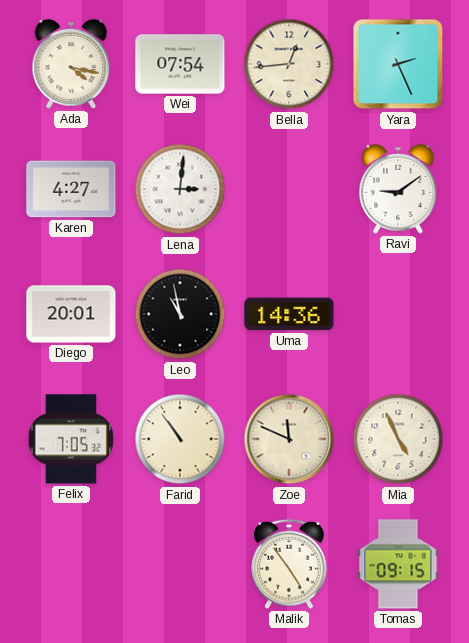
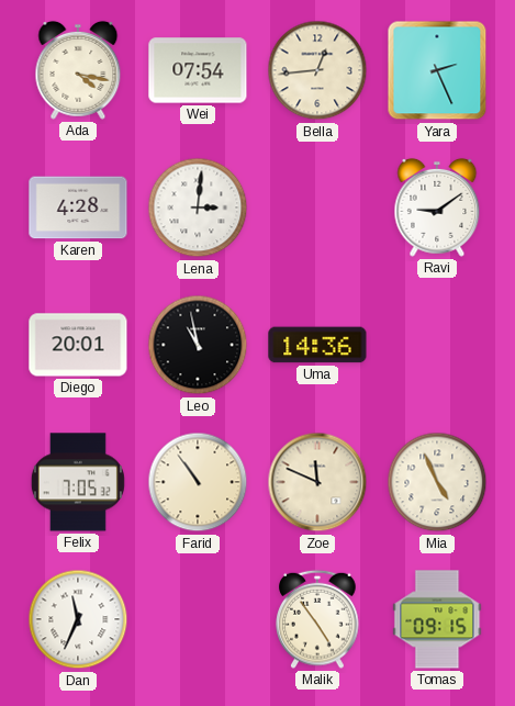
Karen: 4:27 -> 4:28 (78, 208)
Dan: none -> 11:34 (78, 619)
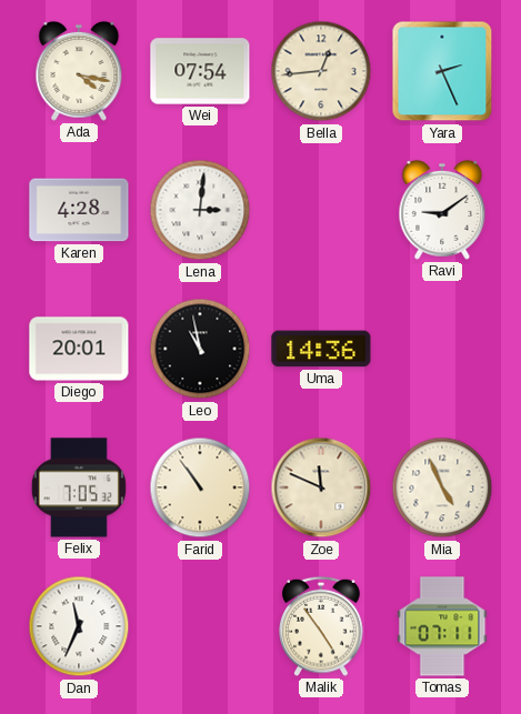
Tomas: 09:15 -> 07:11 (442, 626)
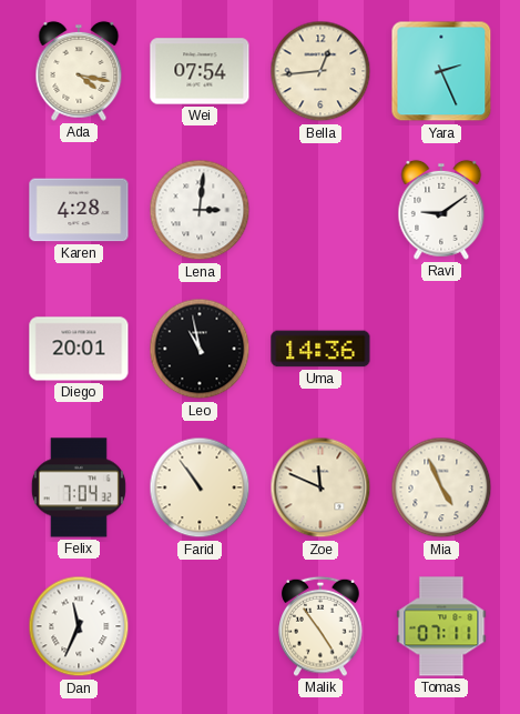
Felix: 7:05 -> 7:04 (79, 487)
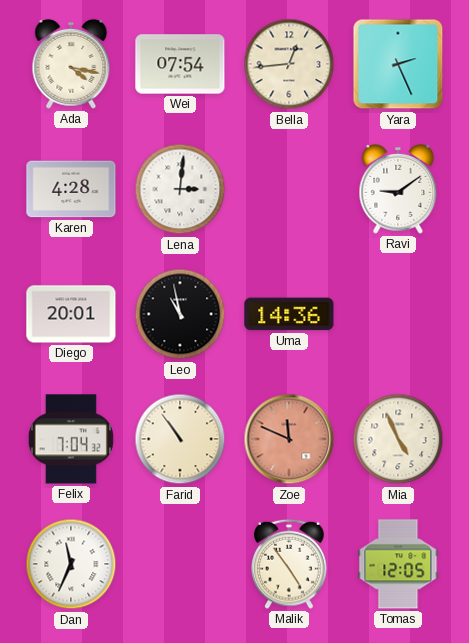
Zoe dial: cream -> salmon (289, 439)
Tomas: 07:11 -> 12:05 (398, 564)
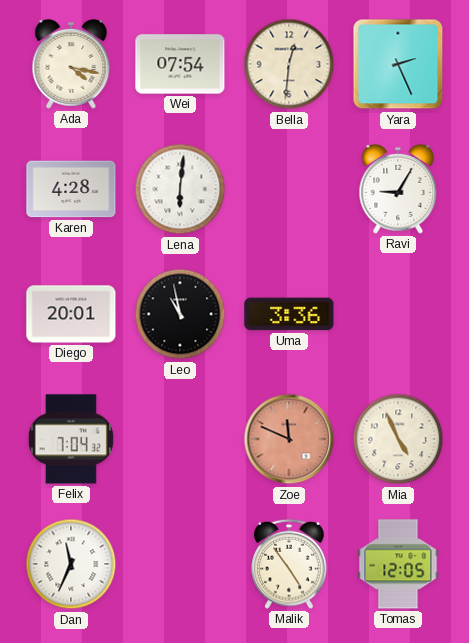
Bella: 12:44 -> 12:31 (289, 64)
Lena: 3:01 -> 6:01 (180, 189)
Ravi: 9:09 -> 9:05 (398, 189)
Uma: 14:36 -> 3:36 (289, 314)
Farid: 10:54 -> none (180, 439)
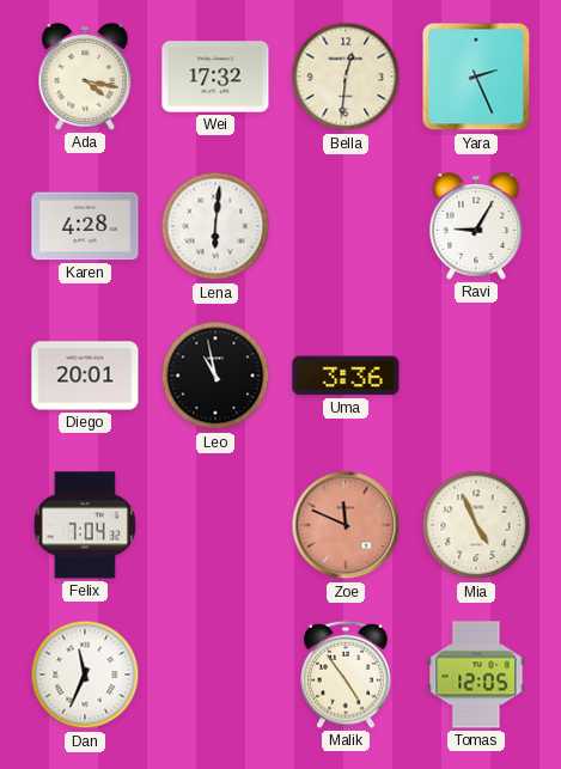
Wei: 07:54 -> 17:32 (215, 77)
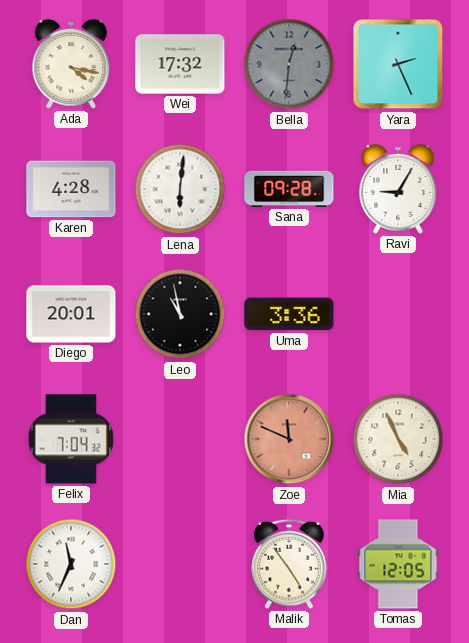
Bella dial: cream -> grey (289, 64)
Sana: none -> 09:28 (289, 189)
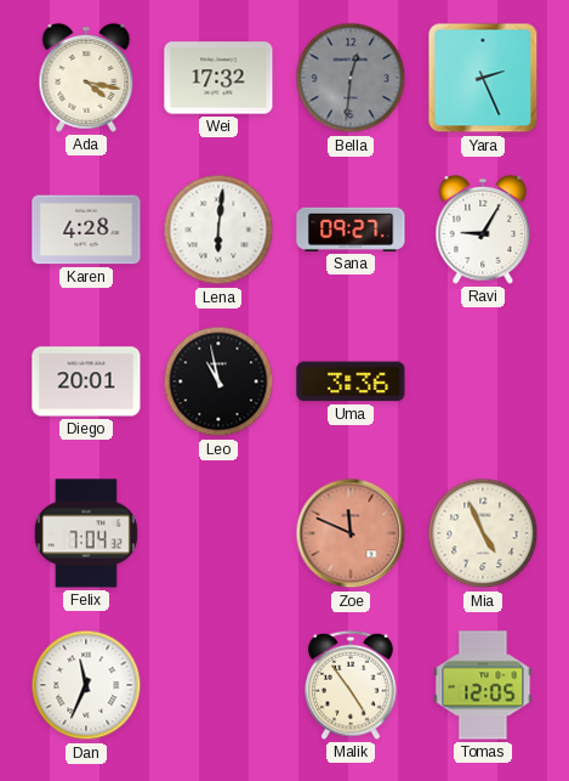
Sana: 09:28 -> 09:27 (351, 230)
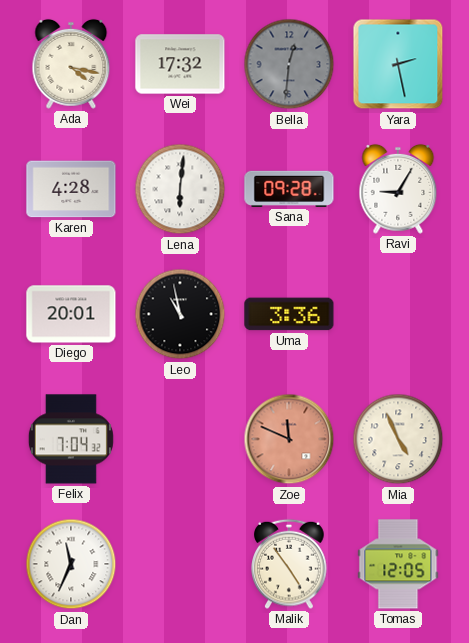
Yara: 2:26 -> 2:28 (398, 64)
Sana: 09:27 -> 09:28 (289, 189)
